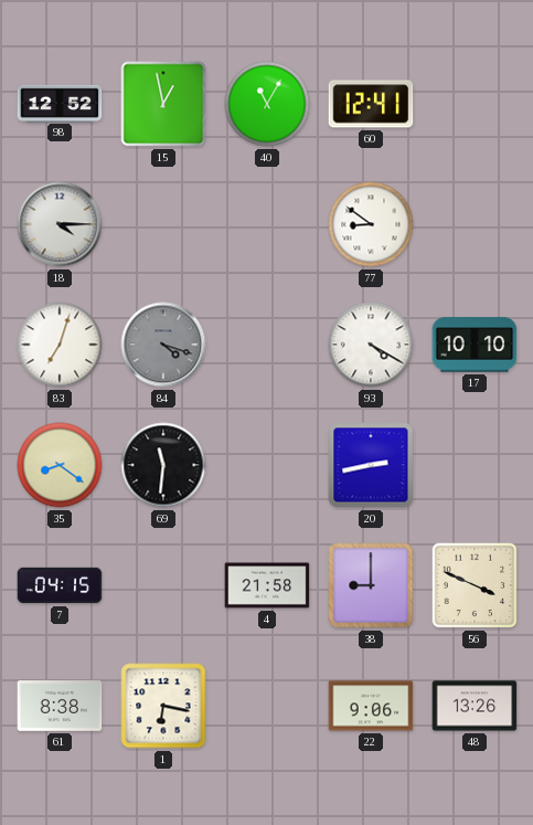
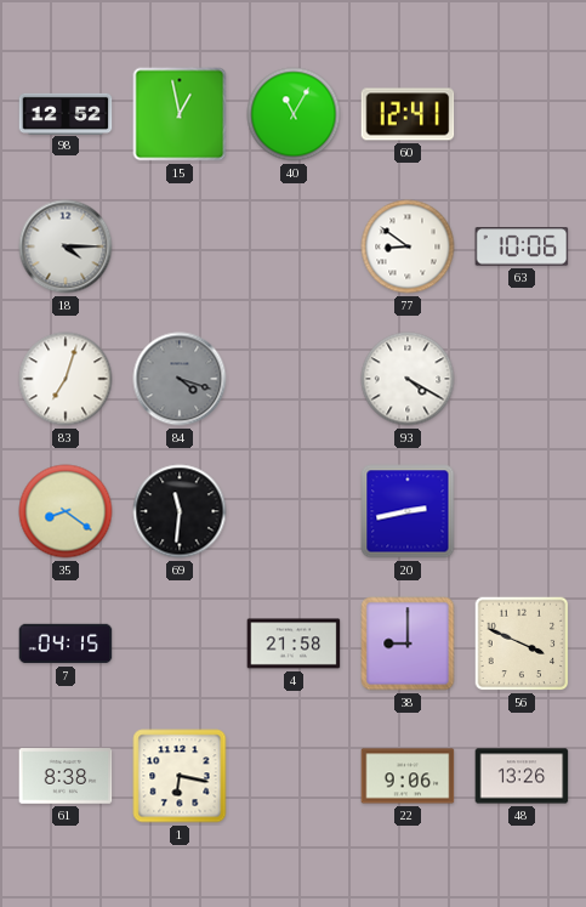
63: none -> 10:06 (522, 246)
17: 10:10 -> none (475, 345)
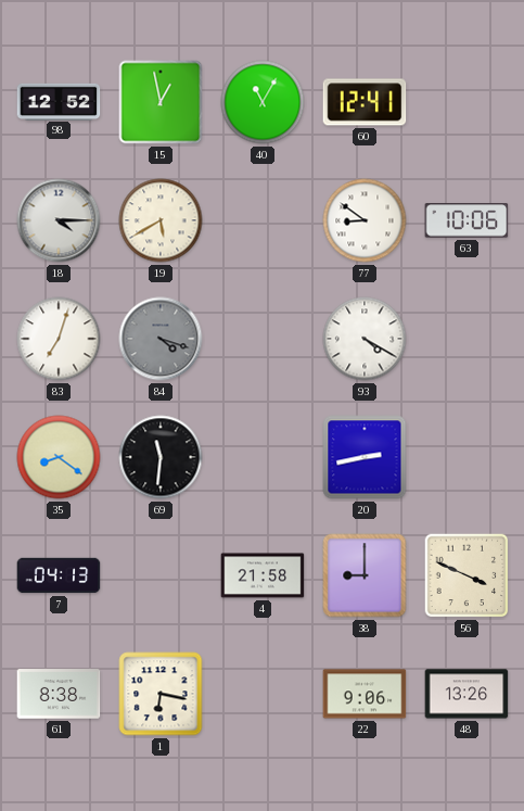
19: none -> 5:40 (161, 220)
7: 04:15 -> 04:13 (59, 575)
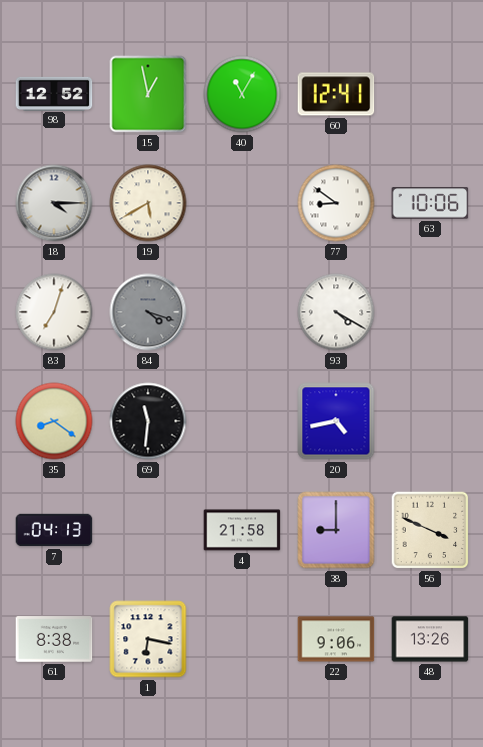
20: 2:43 -> 4:43 (336, 421)
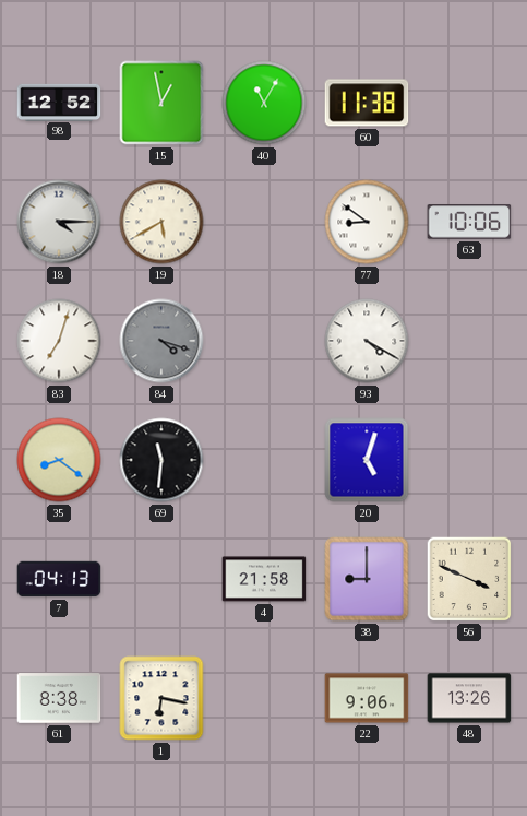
60: 12:41 -> 11:38 (367, 103)
20: 4:43 -> 5:03 (367, 460)
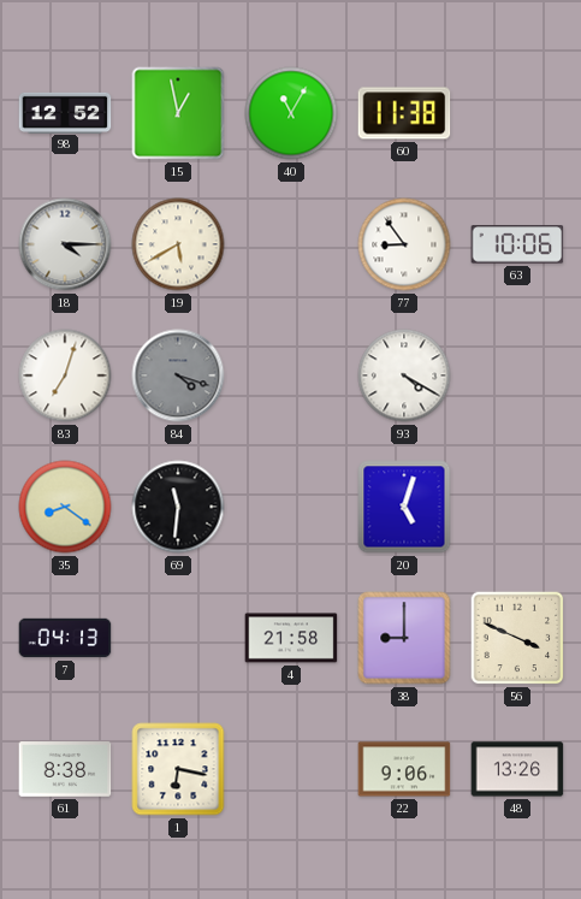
77: 8:51 -> 8:54 (404, 244)
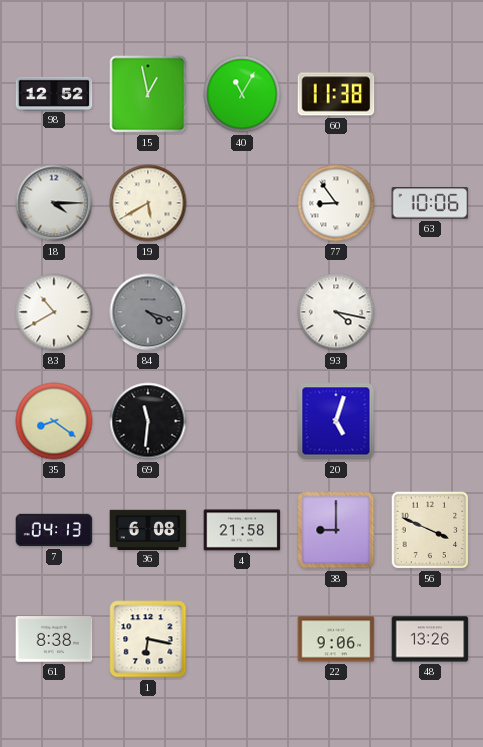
83: 7:03 -> 10:40 (54, 312)
93: 4:20 -> 4:17 (336, 312)
36: none -> 6:08 (148, 529)
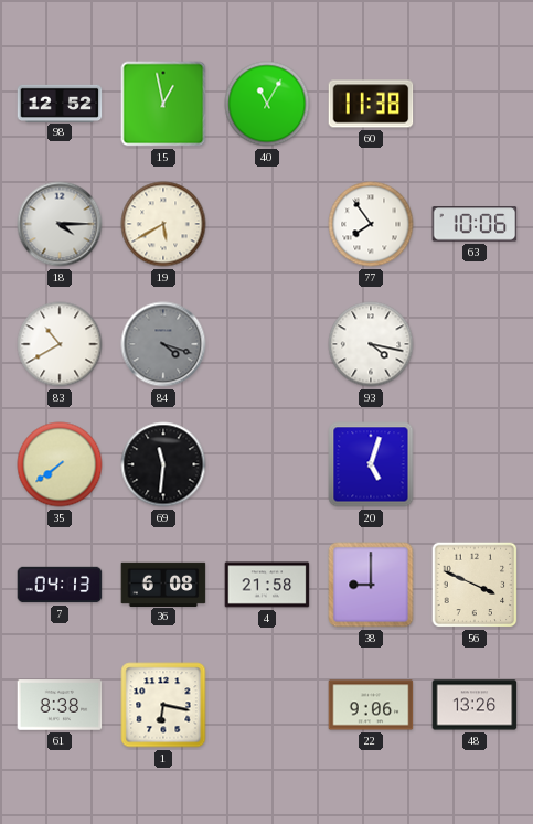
77: 8:54 -> 7:54 (371, 224)
35: 8:21 -> 7:39 (60, 464)
